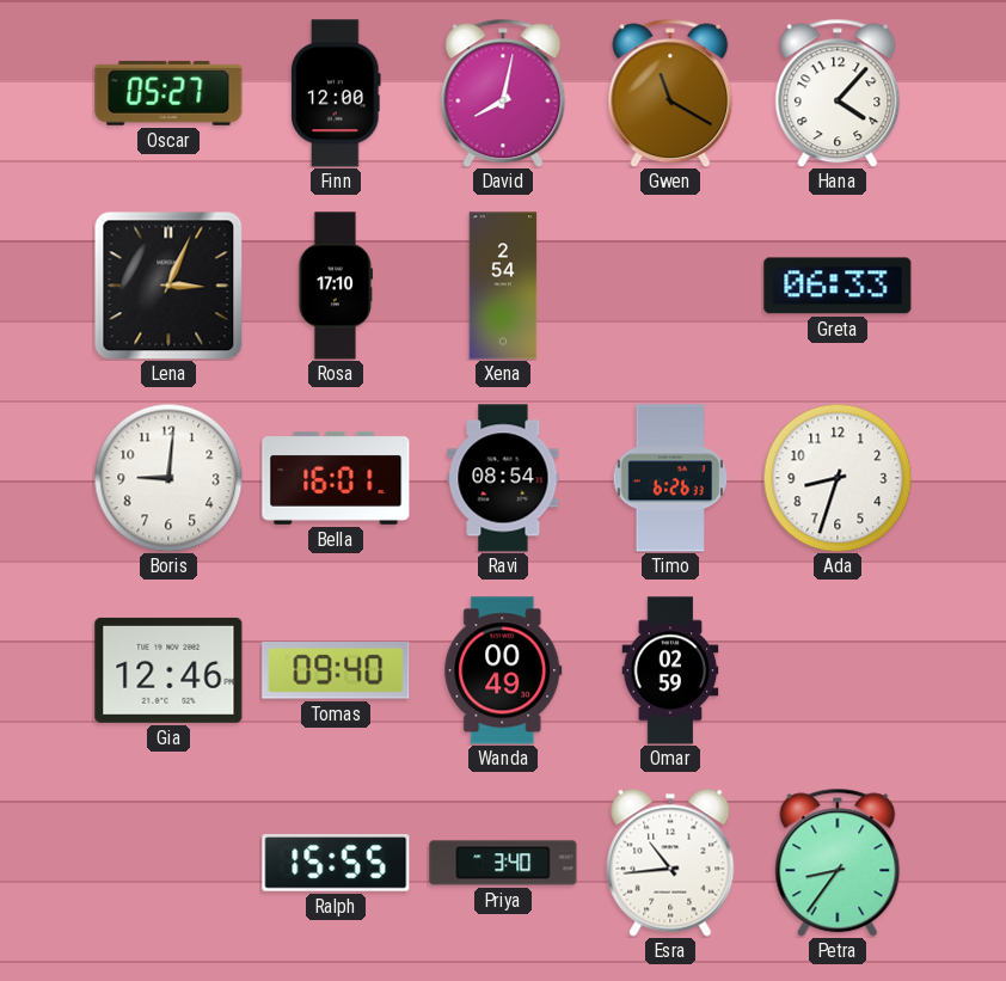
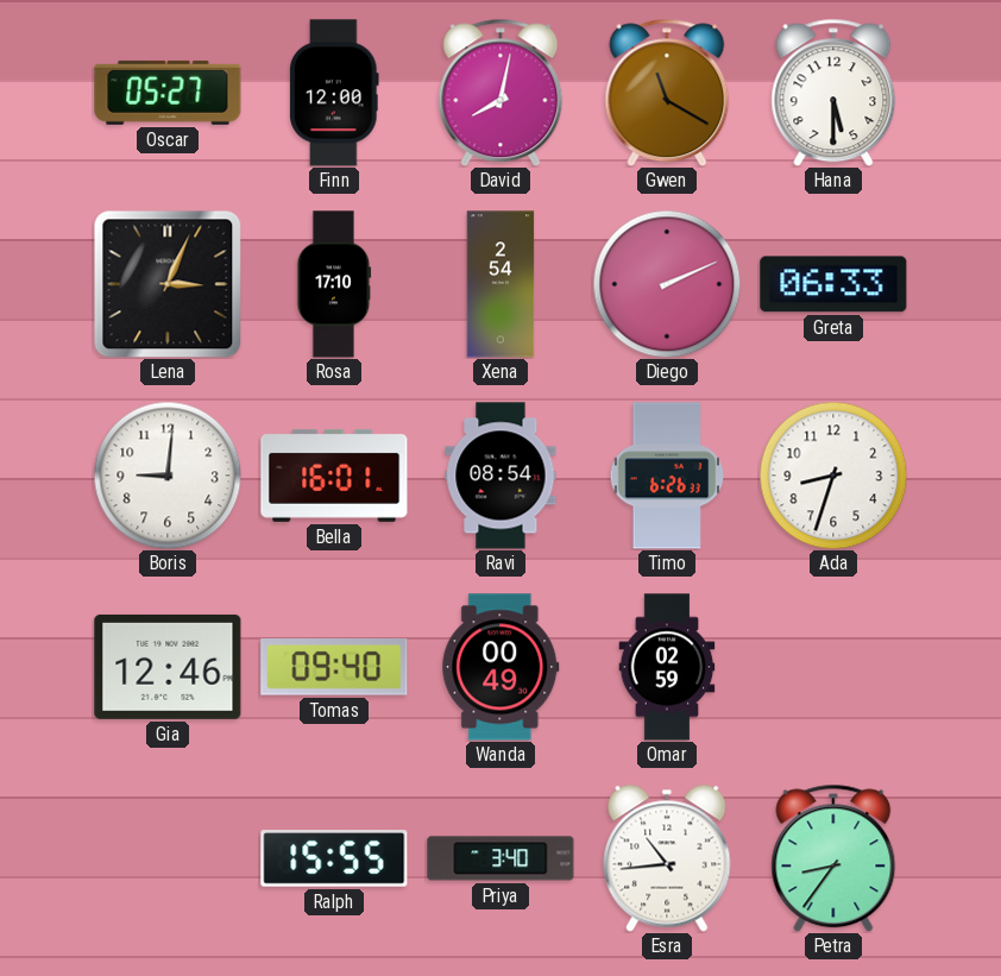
Hana: 4:07 -> 5:30 (833, 93)
Diego: none -> 2:11 (667, 284)
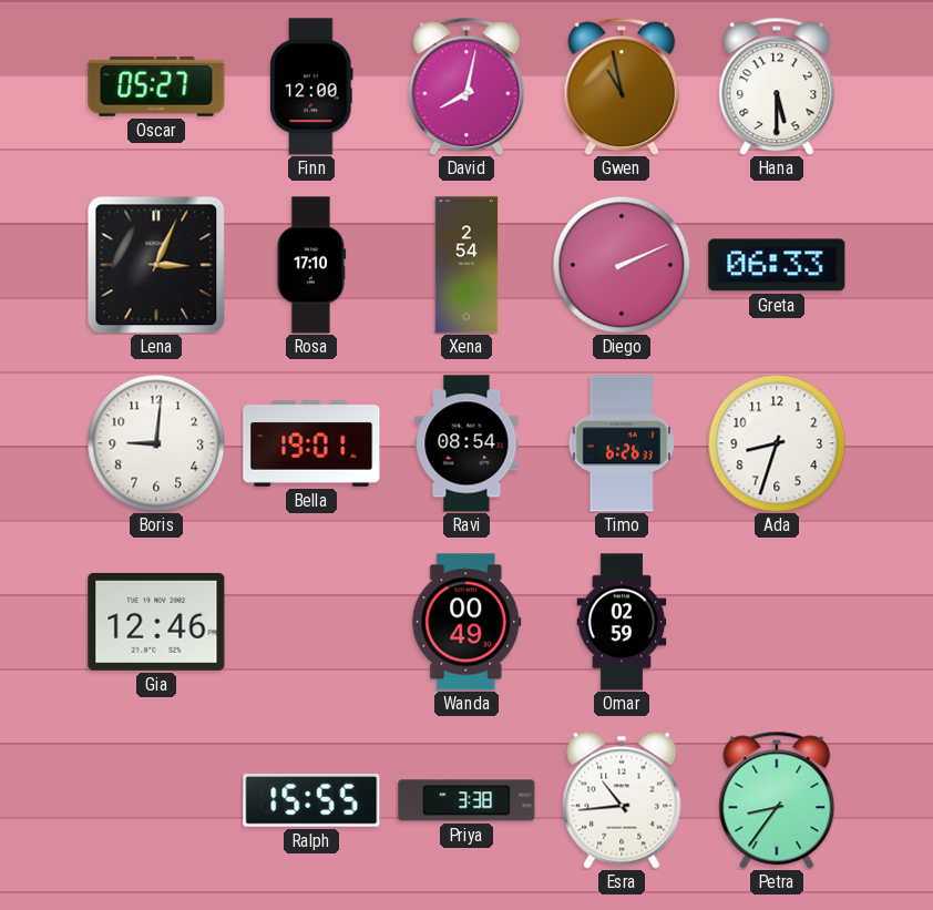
Gwen: 11:20 -> 10:58 (622, 86)
Bella: 16:01 -> 19:01 (311, 443)
Tomas: 09:40 -> none (334, 667)
Priya: 3:40 -> 3:38 (466, 800)
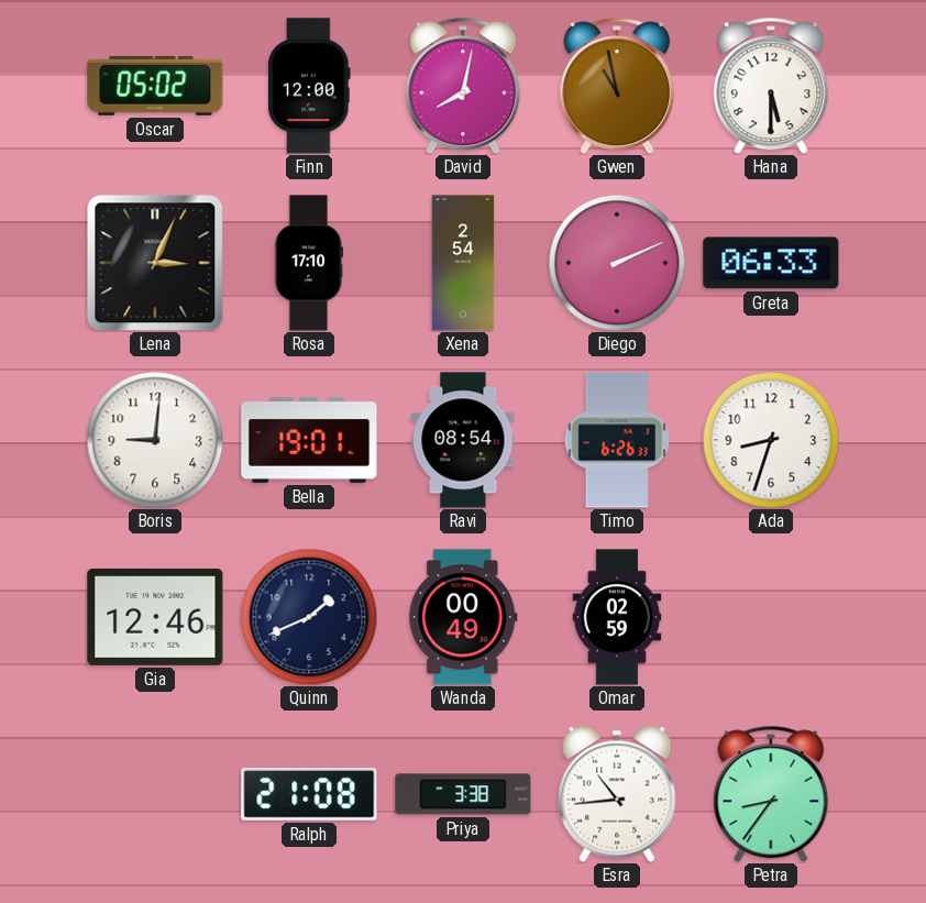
Oscar: 05:27 -> 05:02 (155, 86)
Quinn: none -> 1:41 (309, 617)
Ralph: 15:55 -> 21:08 (309, 794)
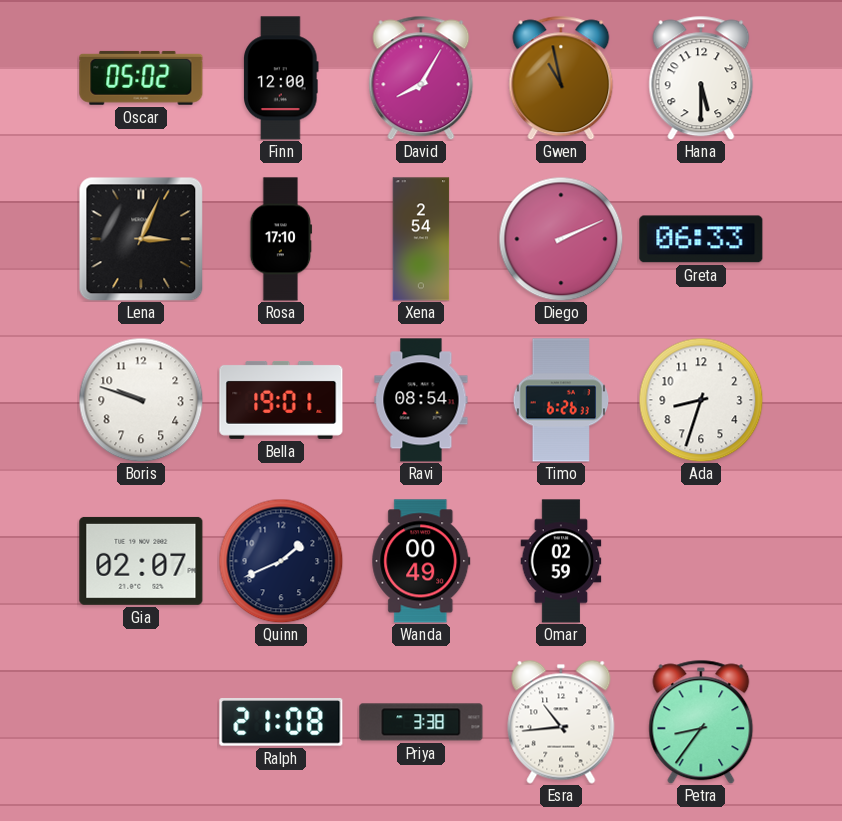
David: 8:02 -> 8:05 (421, 78)
Boris: 9:01 -> 9:48 (141, 400)
Gia: 12:46 -> 02:07 (141, 561)
